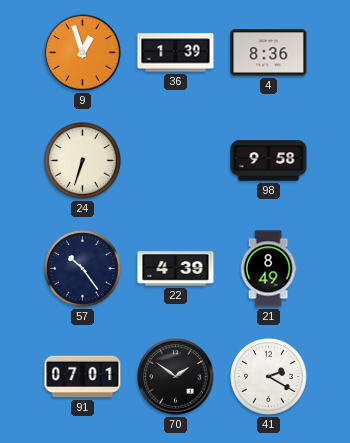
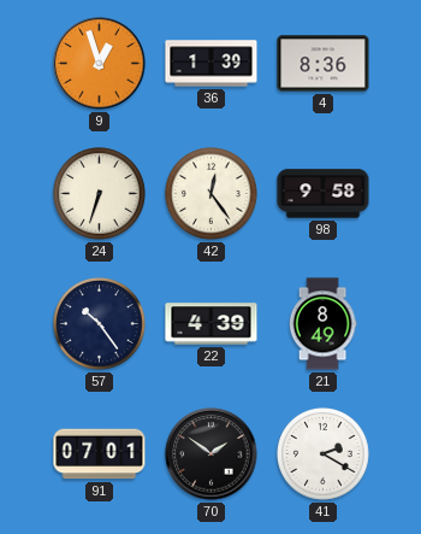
42: none -> 12:24 (212, 194)
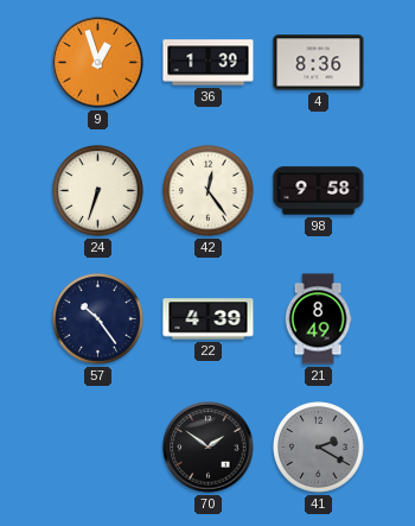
91: 07:01 -> none (100, 454)
41 dial: white -> grey (319, 448)
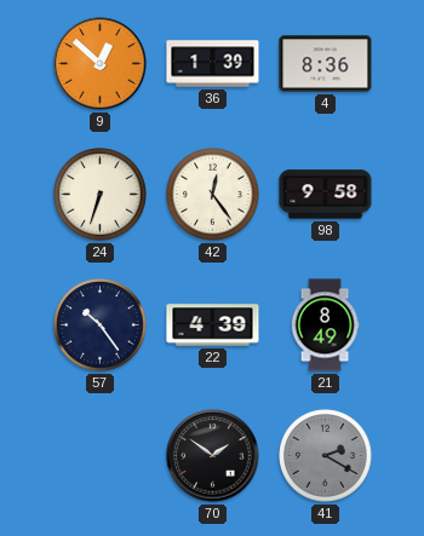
9: 12:57 -> 12:52 (101, 64)
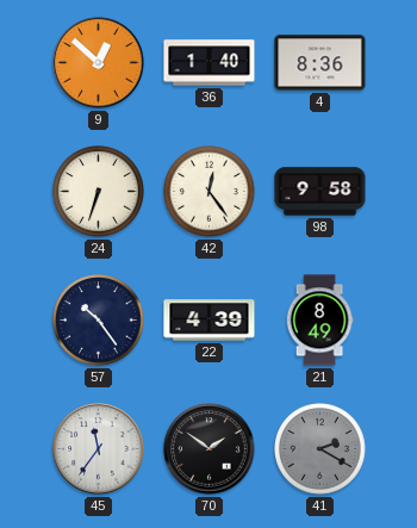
36: 1:39 -> 1:40 (210, 63)
45: none -> 11:36 (99, 449)
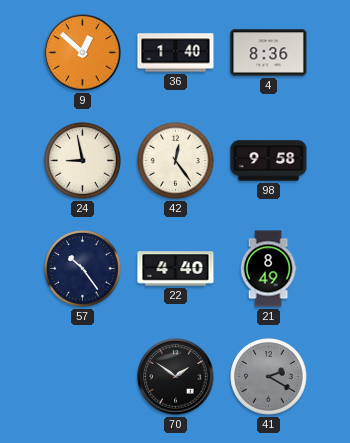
24: 6:33 -> 8:58 (83, 161)
22: 4:39 -> 4:40 (176, 269)
45: 11:36 -> none (99, 449)
